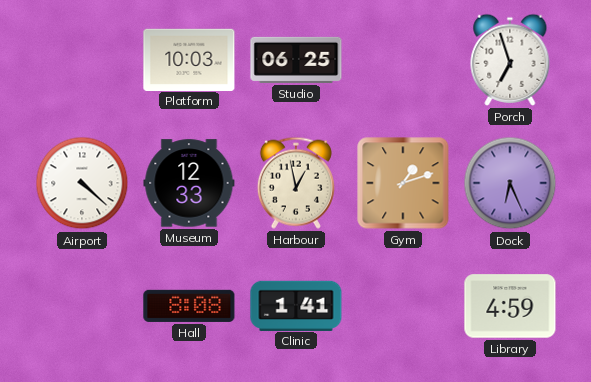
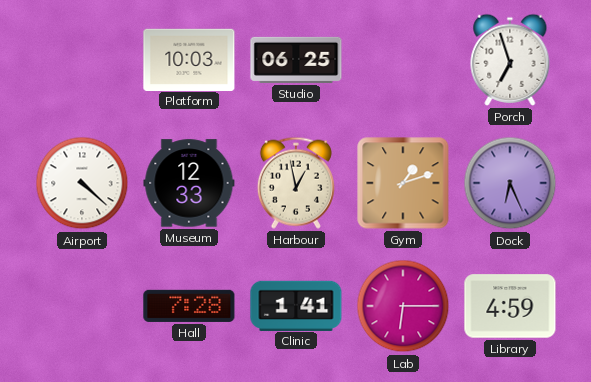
Hall: 8:08 -> 7:28 (189, 306)
Lab: none -> 6:15 (403, 306)
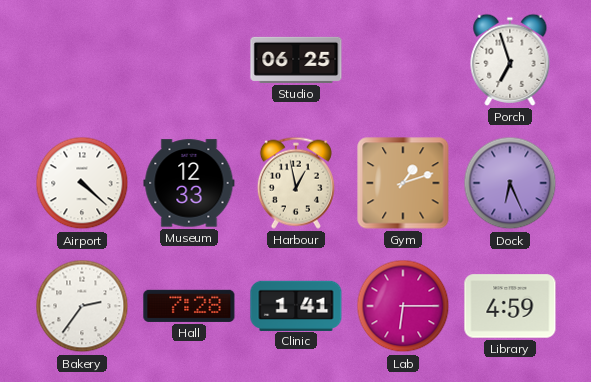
Platform: 10:03 -> none (189, 59)
Bakery: none -> 2:36 (82, 306)
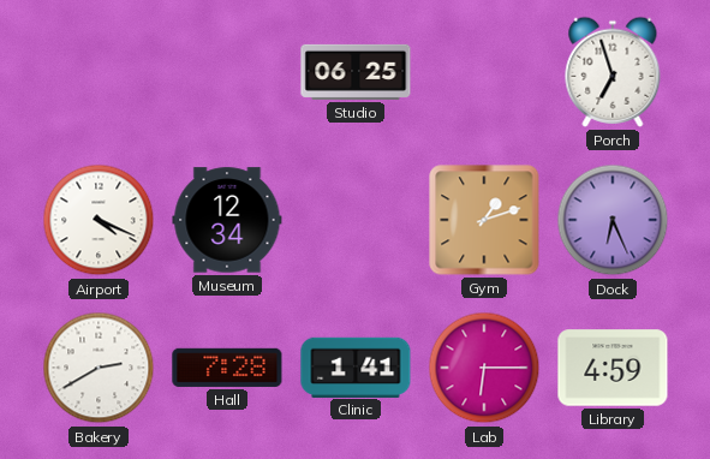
Airport: 4:22 -> 4:19 (99, 220)
Museum: 12:33 -> 12:34 (227, 220)
Harbour: 12:58 -> none (296, 183)
Bakery: 2:36 -> 2:40 (99, 368)
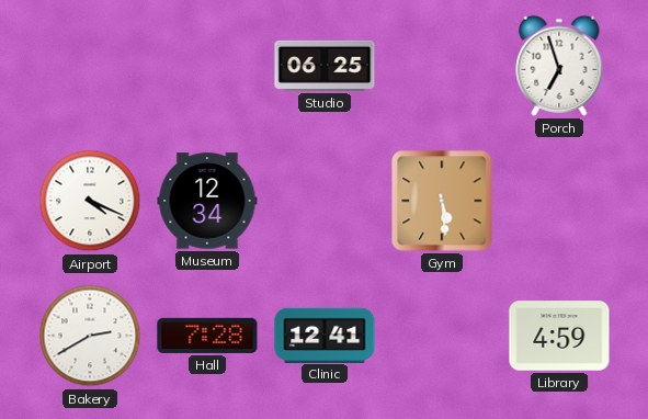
Gym: 1:12 -> 5:29 (442, 201)
Dock: 6:26 -> none (613, 220)
Clinic: 1:41 -> 12:41 (325, 335)
Lab: 6:15 -> none (484, 368)
